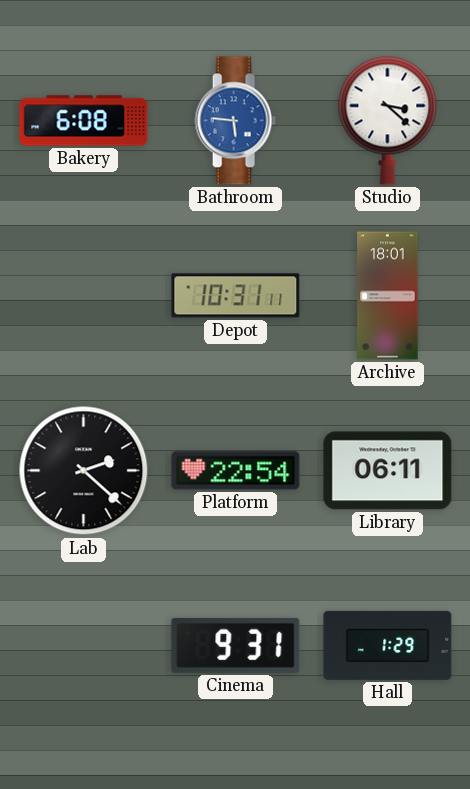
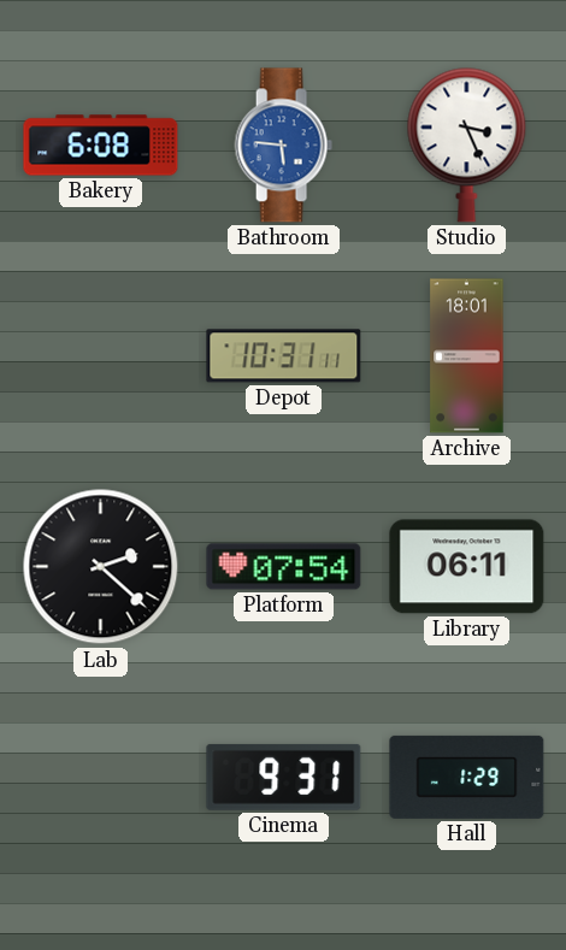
Studio: 3:22 -> 3:26 (467, 144)
Platform: 22:54 -> 07:54 (284, 567)
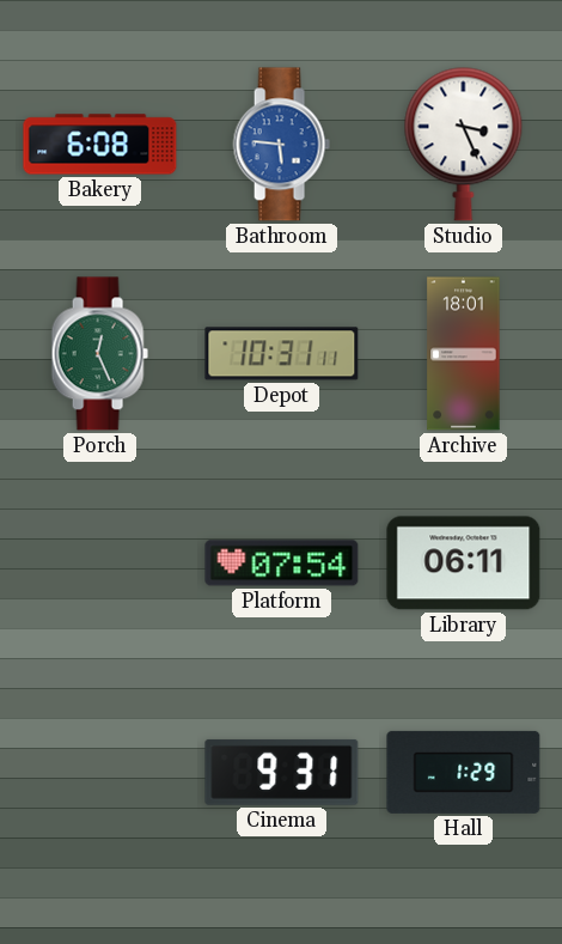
Porch: none -> 12:26 (99, 354)
Lab: 2:22 -> none (101, 567)
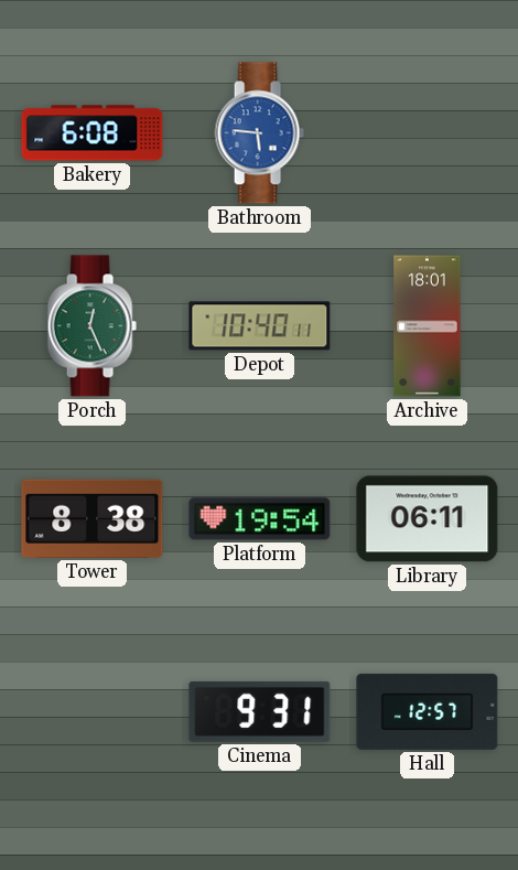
Studio: 3:26 -> none (464, 144)
Depot: 10:31 -> 10:40 (260, 326)
Tower: none -> 8:38 (93, 518)
Platform: 07:54 -> 19:54 (260, 519)
Hall: 1:29 -> 12:57 (428, 711)
